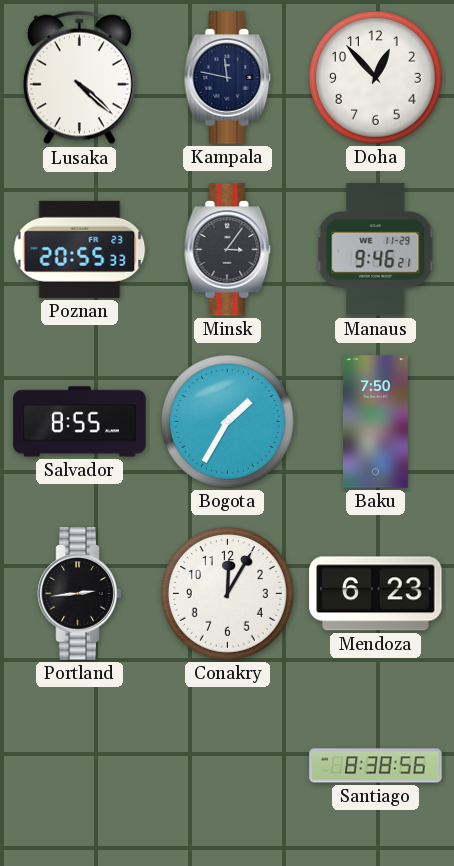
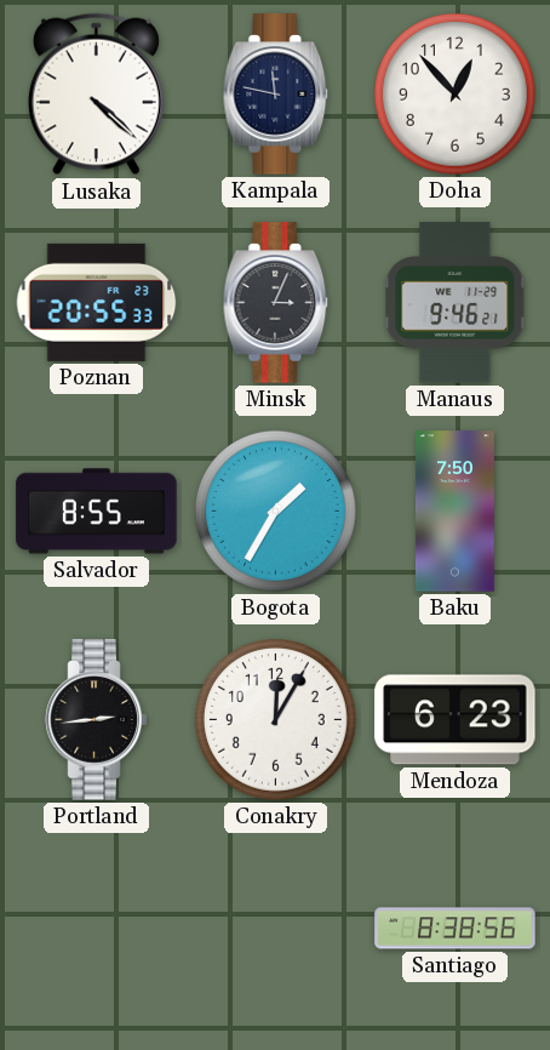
Minsk: 3:06 -> 3:04 (276, 303)
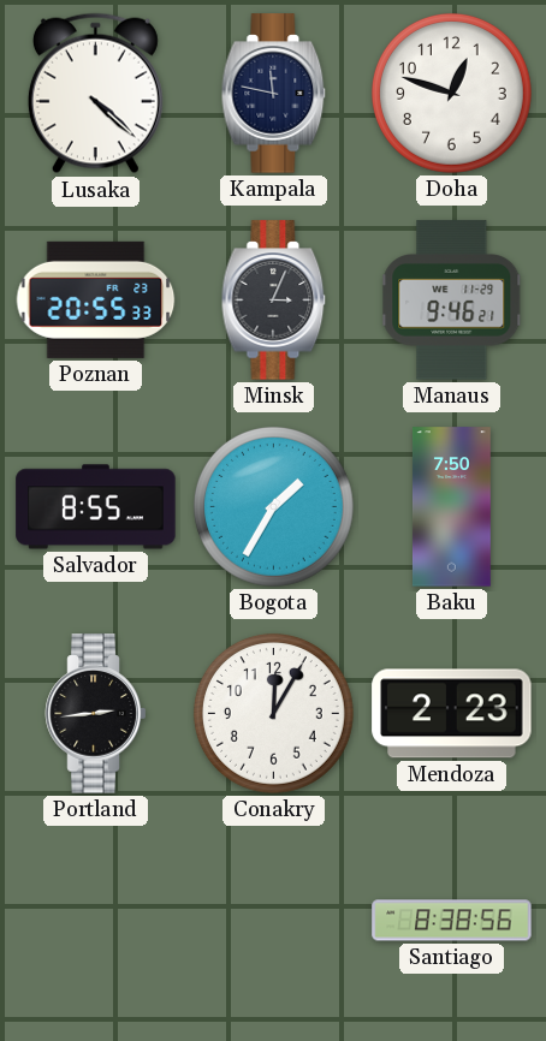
Doha: 12:53 -> 12:48 (451, 93)
Mendoza: 6:23 -> 2:23 (452, 714)
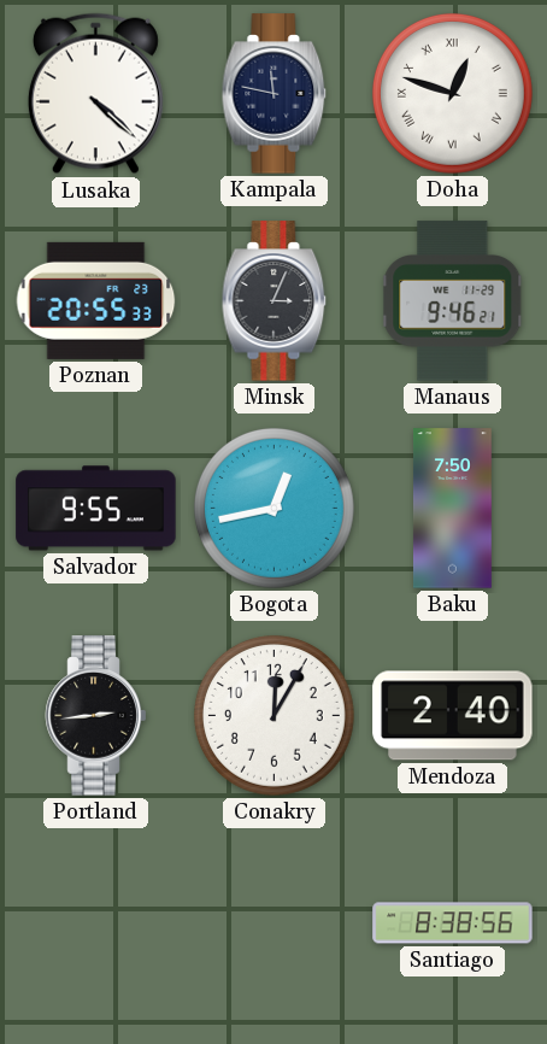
Doha numerals: Arabic -> Roman (452, 93)
Salvador: 8:55 -> 9:55 (96, 509)
Bogota: 1:35 -> 12:43 (273, 508)
Mendoza: 2:23 -> 2:40 (453, 716)
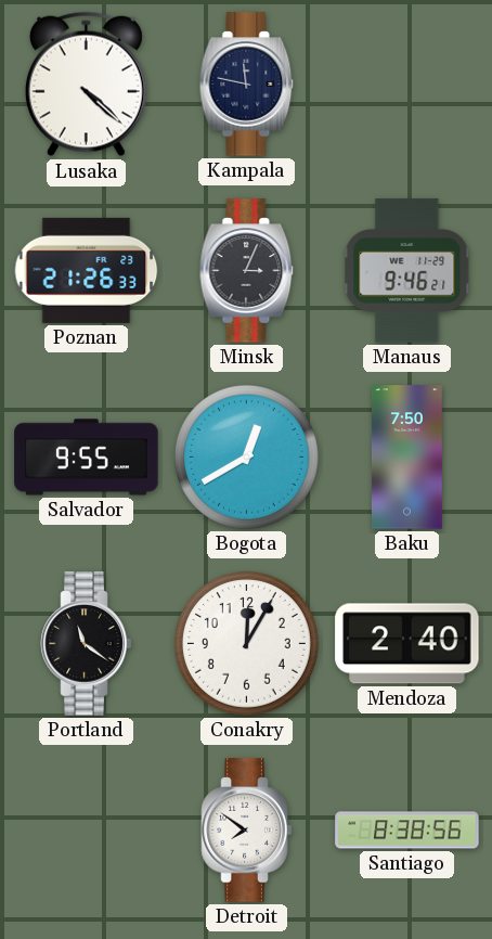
Doha: 12:48 -> none (452, 93)
Poznan: 20:55 -> 21:26 (87, 270)
Bogota: 12:43 -> 12:40 (246, 456)
Portland: 2:44 -> 11:21 (87, 644)
Detroit: none -> 7:51 (247, 831)
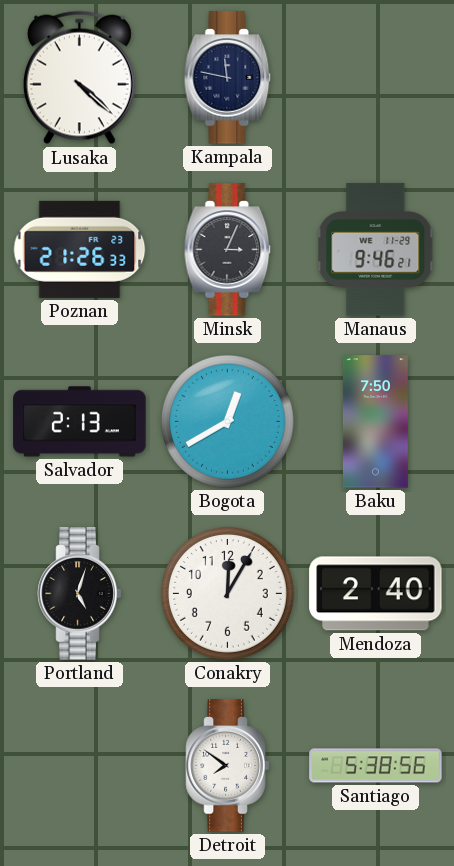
Salvador: 9:55 -> 2:13 (80, 422)
Portland: 11:21 -> 5:03 (80, 594)
Santiago: 8:38 -> 5:38 (376, 766)
